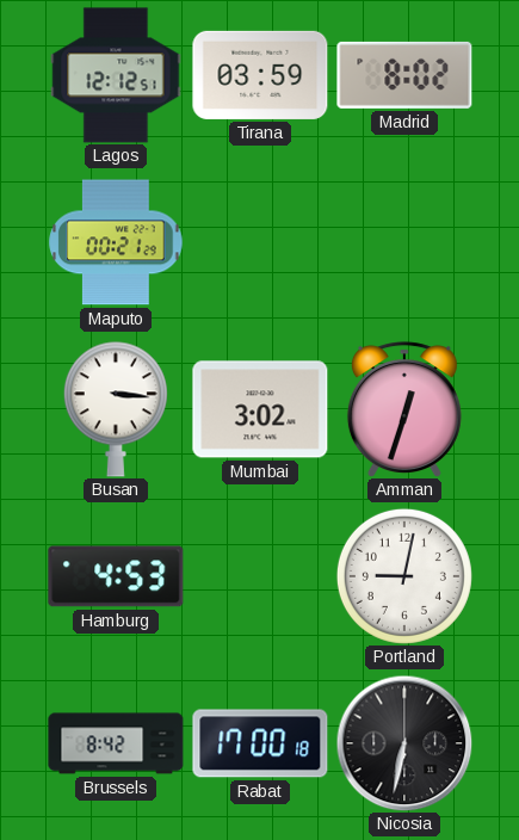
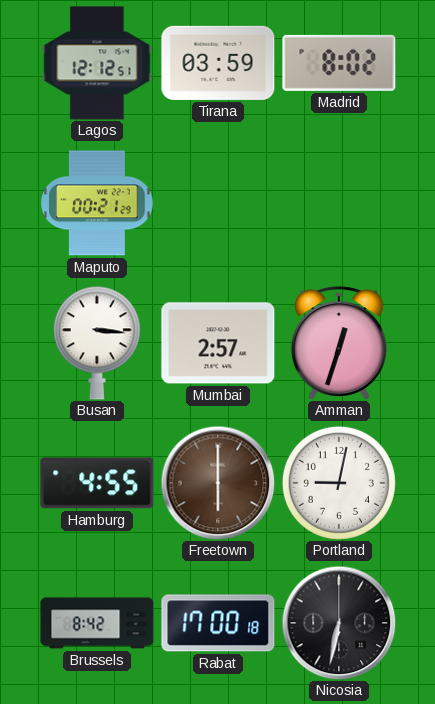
Mumbai: 3:02 -> 2:57 (218, 343)
Hamburg: 4:53 -> 4:55 (97, 483)
Freetown: none -> 6:00 (218, 483)
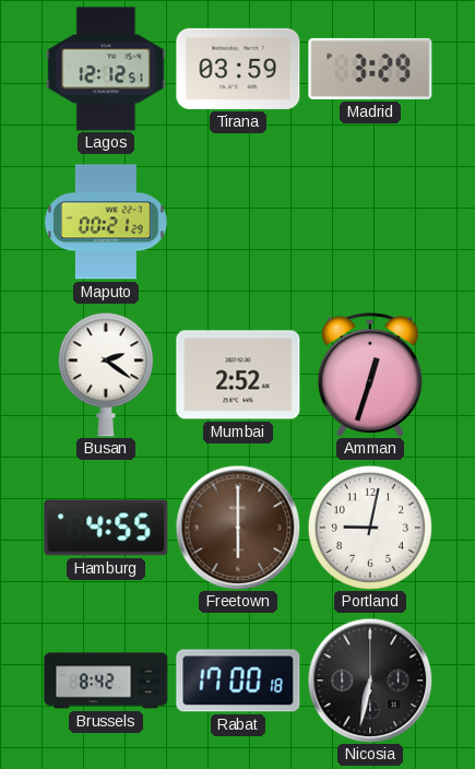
Madrid: 8:02 -> 3:29 (370, 69)
Busan: 3:16 -> 2:21 (106, 375)
Mumbai: 2:57 -> 2:52 (238, 375)
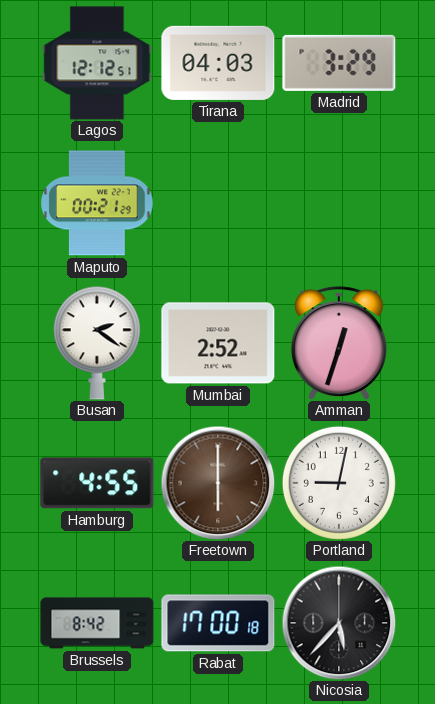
Tirana: 03:59 -> 04:03 (218, 63)
Nicosia: 6:32 -> 5:37 (339, 623)
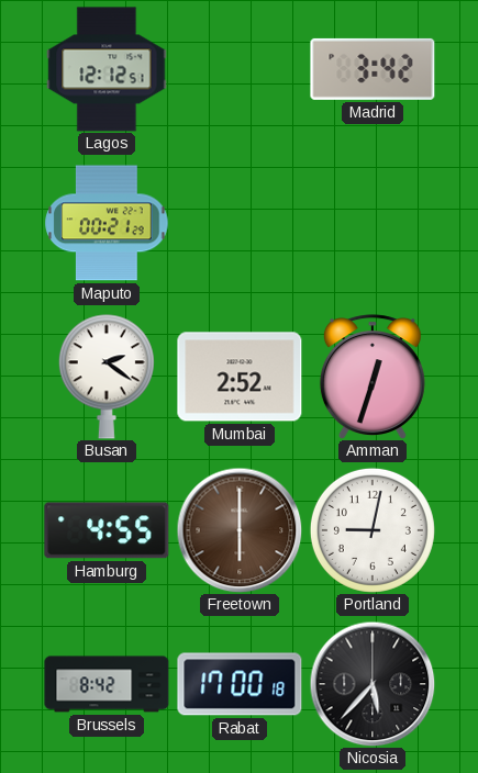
Tirana: 04:03 -> none (218, 63)
Madrid: 3:29 -> 3:42 (373, 69)
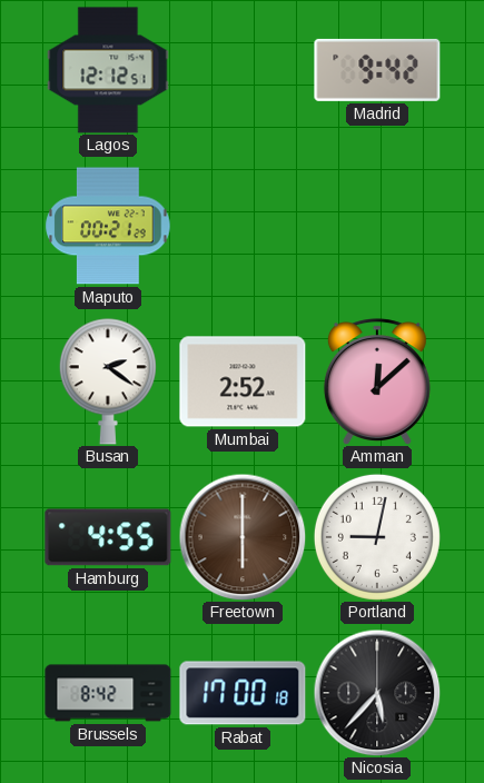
Madrid: 3:42 -> 9:42 (377, 70)
Amman: 12:33 -> 12:08 (377, 381)
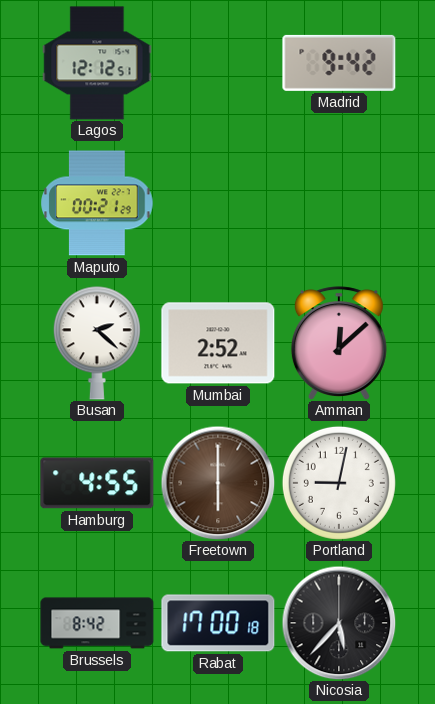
Busan: 2:21 -> 2:22 (97, 343)
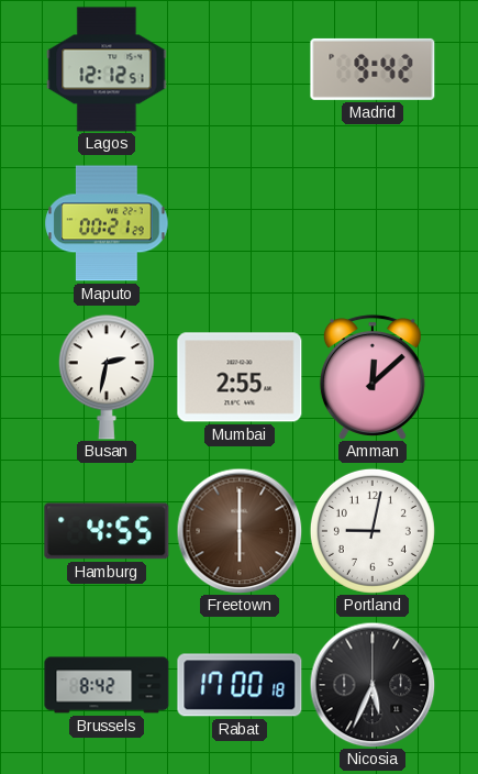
Busan: 2:22 -> 2:32 (107, 377)
Mumbai: 2:52 -> 2:55 (240, 377)
Nicosia: 5:37 -> 5:34 (373, 685)
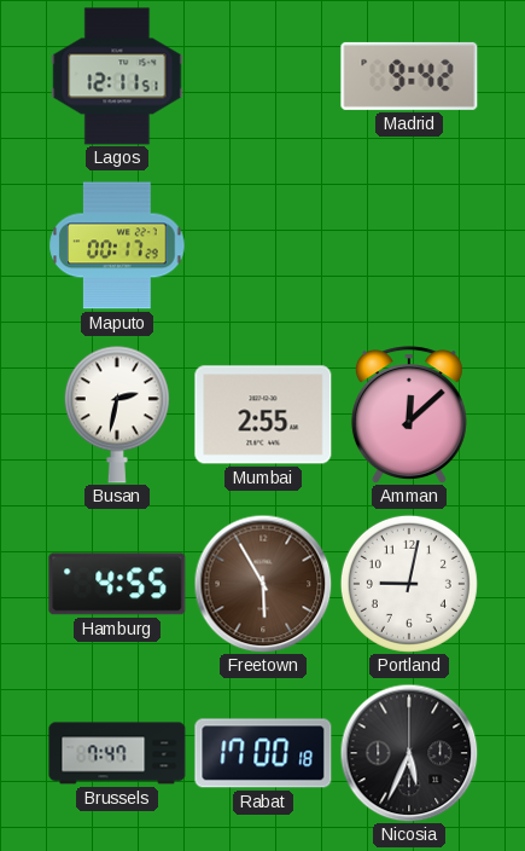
Lagos: 12:12 -> 12:11 (117, 76)
Maputo: 00:21 -> 00:17 (117, 245)
Freetown: 6:00 -> 5:55 (263, 584)
Brussels: 8:42 -> 7:47 (117, 753)
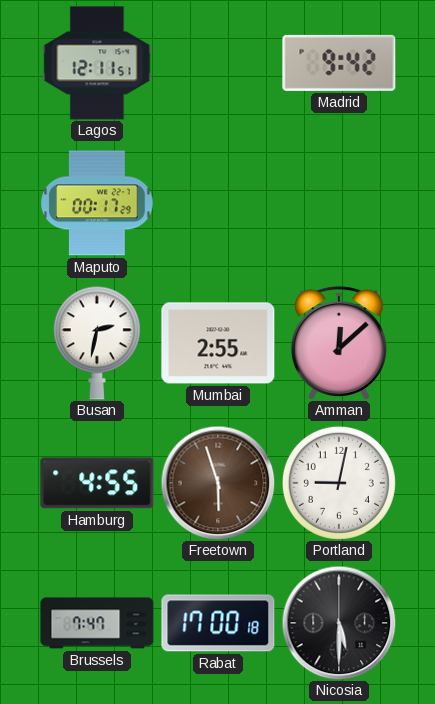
Freetown: 5:55 -> 5:57 (218, 483)
Nicosia: 5:34 -> 5:30 (339, 623)
